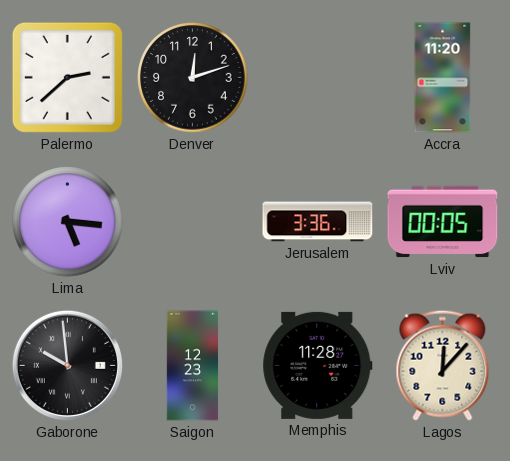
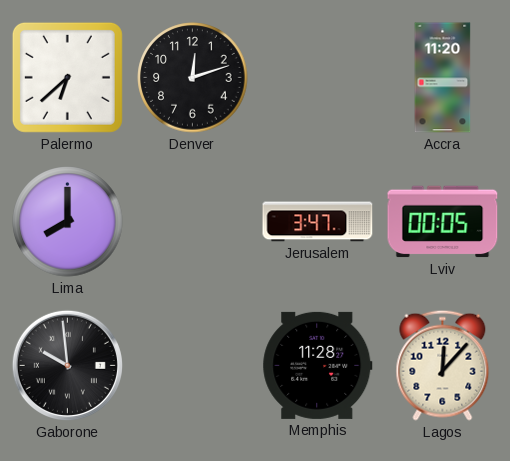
Palermo: 2:38 -> 6:38 (67, 77)
Lima: 5:16 -> 8:00 (68, 222)
Jerusalem: 3:36 -> 3:47 (318, 222)
Saigon: 12:23 -> none (193, 366)
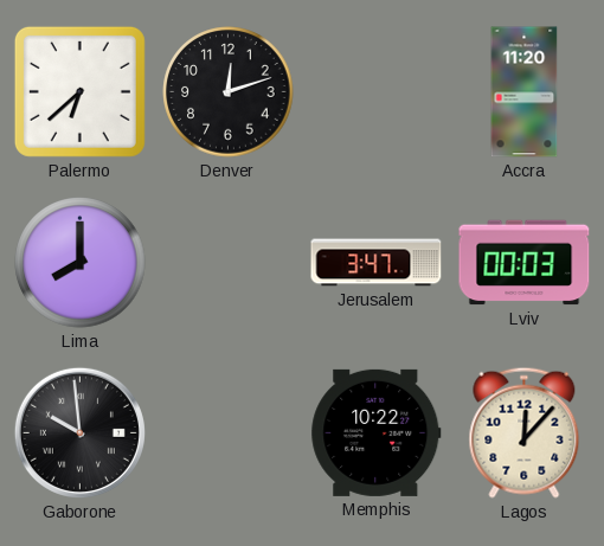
Lviv: 00:05 -> 00:03 (525, 263)
Memphis: 11:28 -> 10:22 (377, 432)
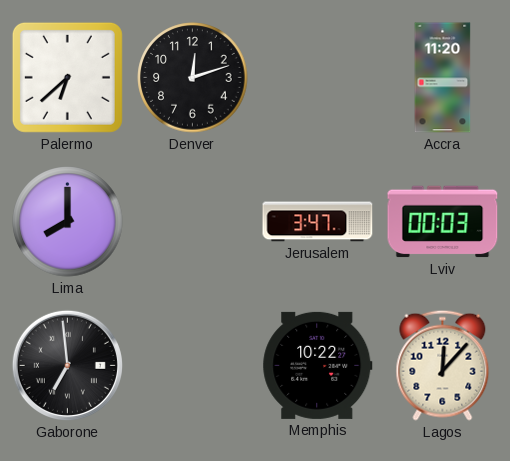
Gaborone: 9:59 -> 6:59 (67, 365)
